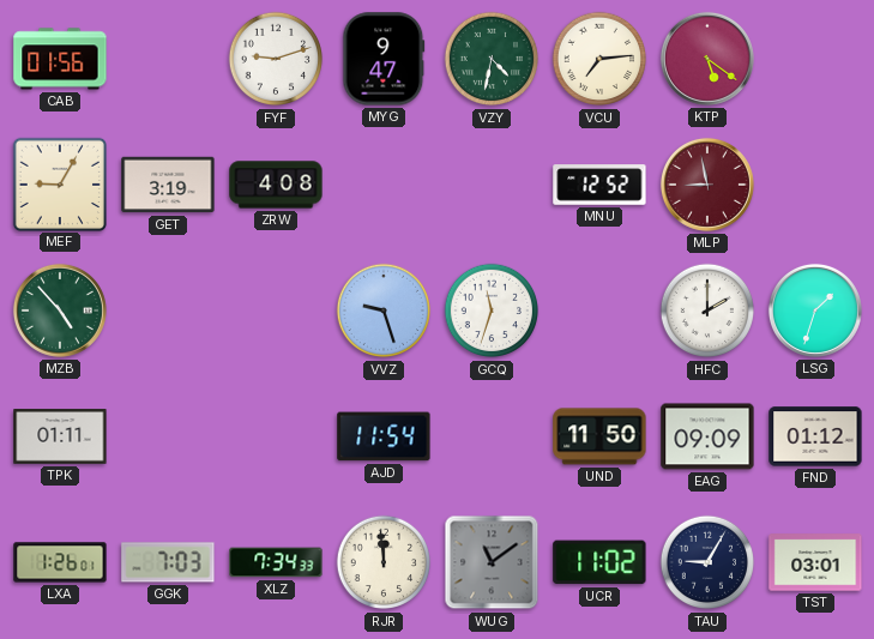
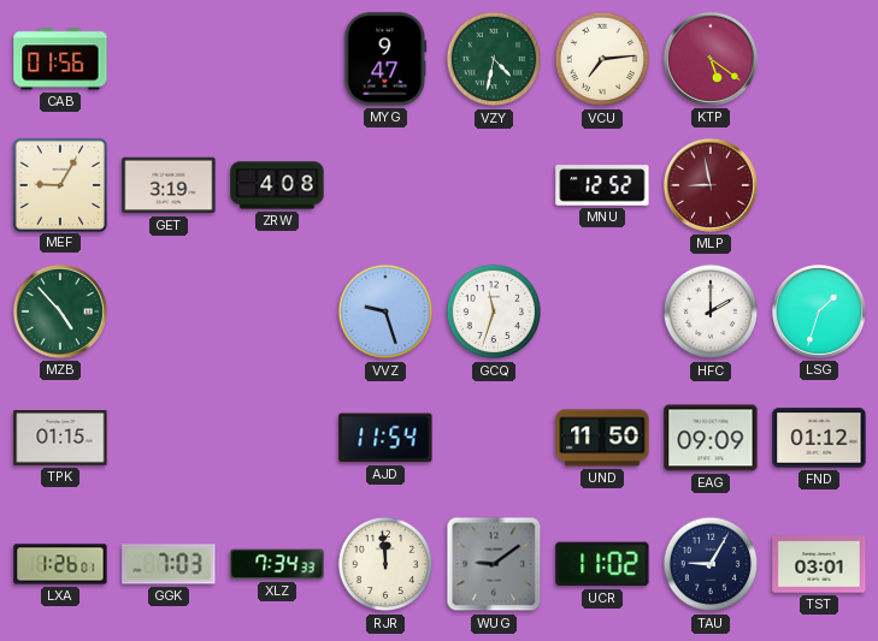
FYF: 9:12 -> none (276, 59)
TPK: 01:11 -> 01:15 (60, 438)
WUG: 11:09 -> 9:09 (494, 564)
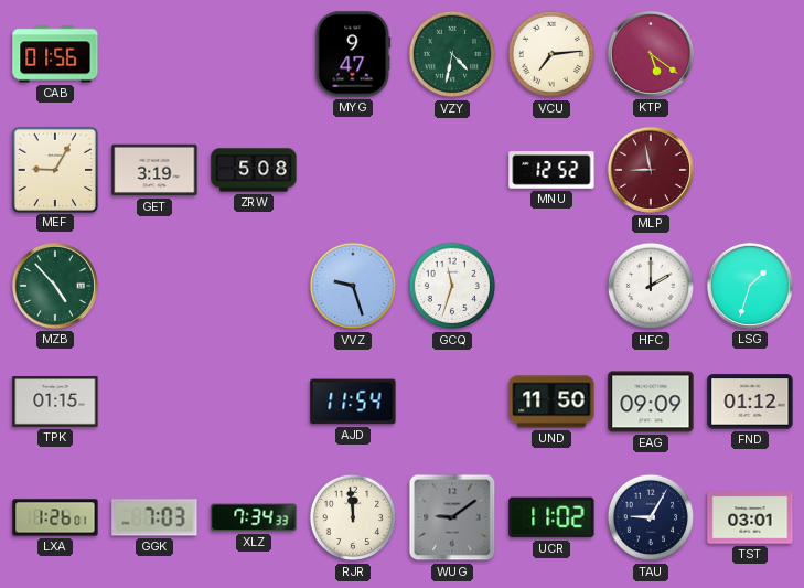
ZRW: 4:08 -> 5:08 (254, 170)
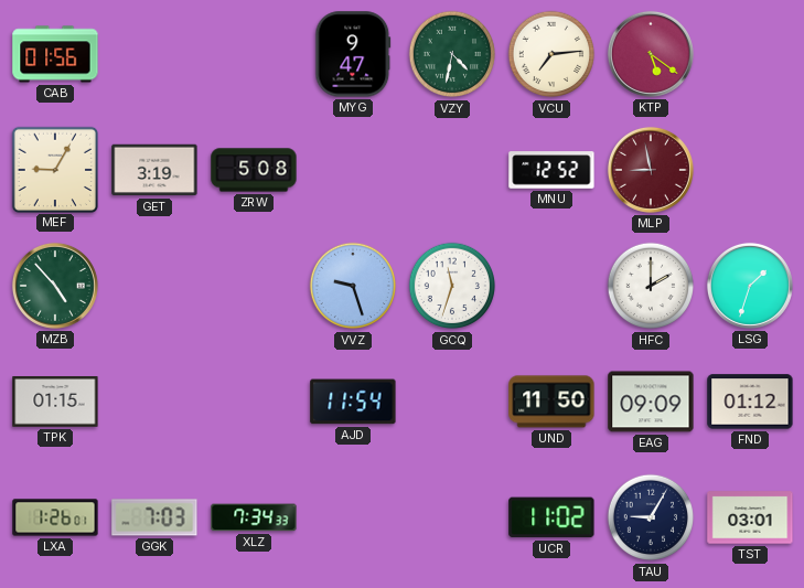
RJR: 11:59 -> none (353, 517)
WUG: 9:09 -> none (452, 517)
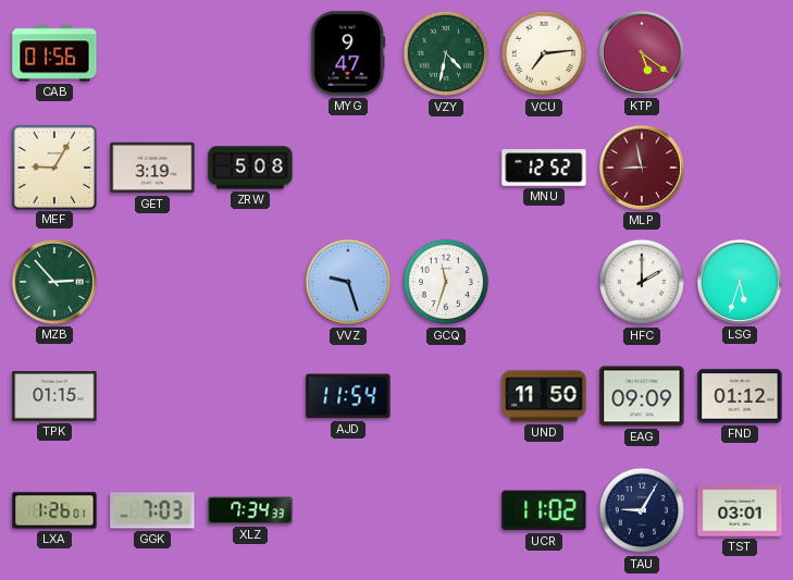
MZB: 4:53 -> 2:53 (54, 282)
LSG: 1:33 -> 5:33 (740, 282)
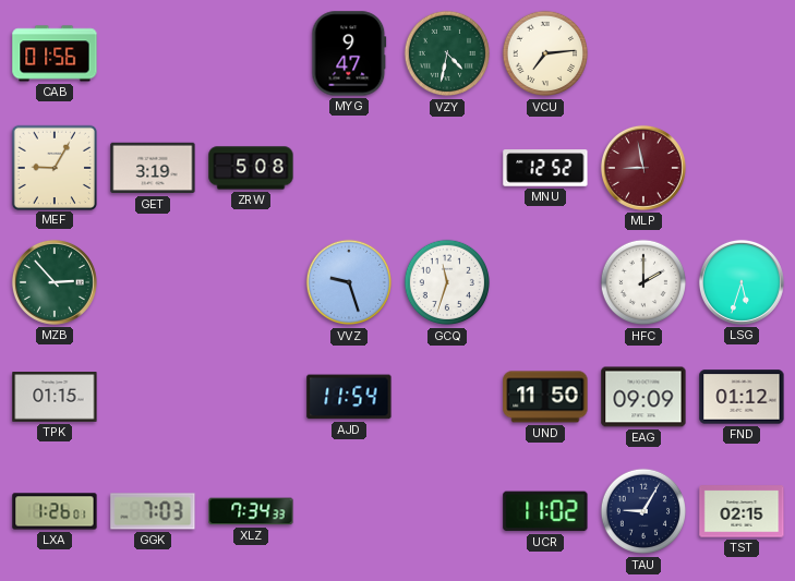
KTP: 5:21 -> none (642, 53)
TST: 03:01 -> 02:15 (742, 511)
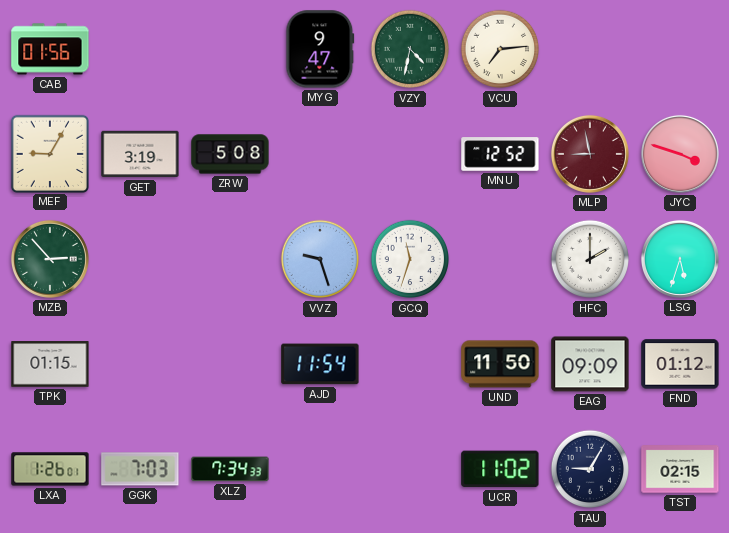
JYC: none -> 3:48 (680, 154)
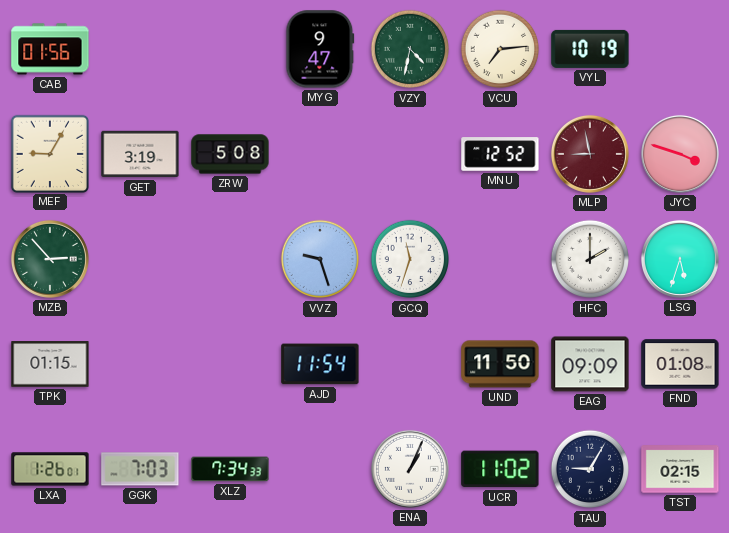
VYL: none -> 10:19 (590, 49)
FND: 01:12 -> 01:08 (680, 364)
ENA: none -> 1:04 (410, 469)
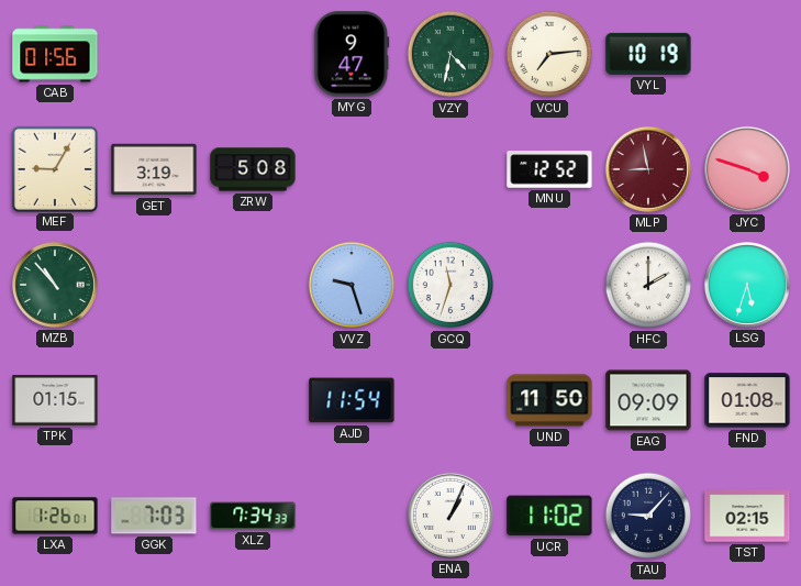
MZB: 2:53 -> 10:53 (55, 285)
TAU: 9:05 -> 9:07 (648, 516)
